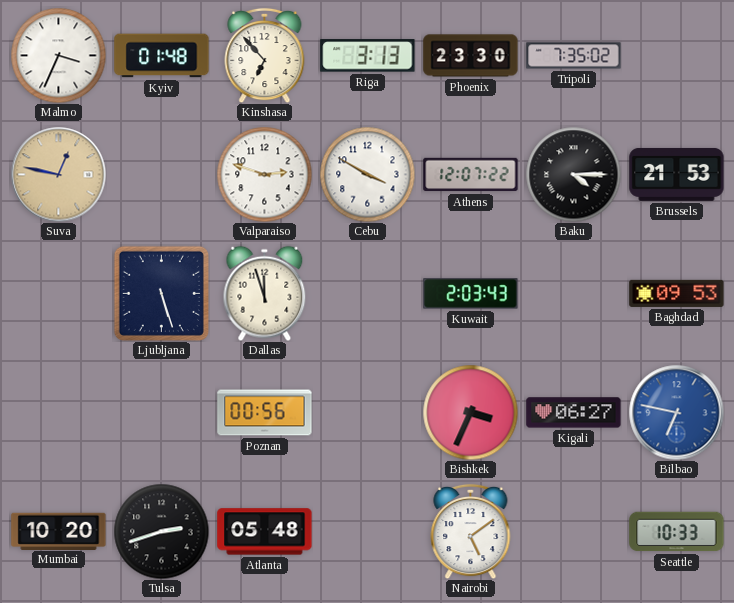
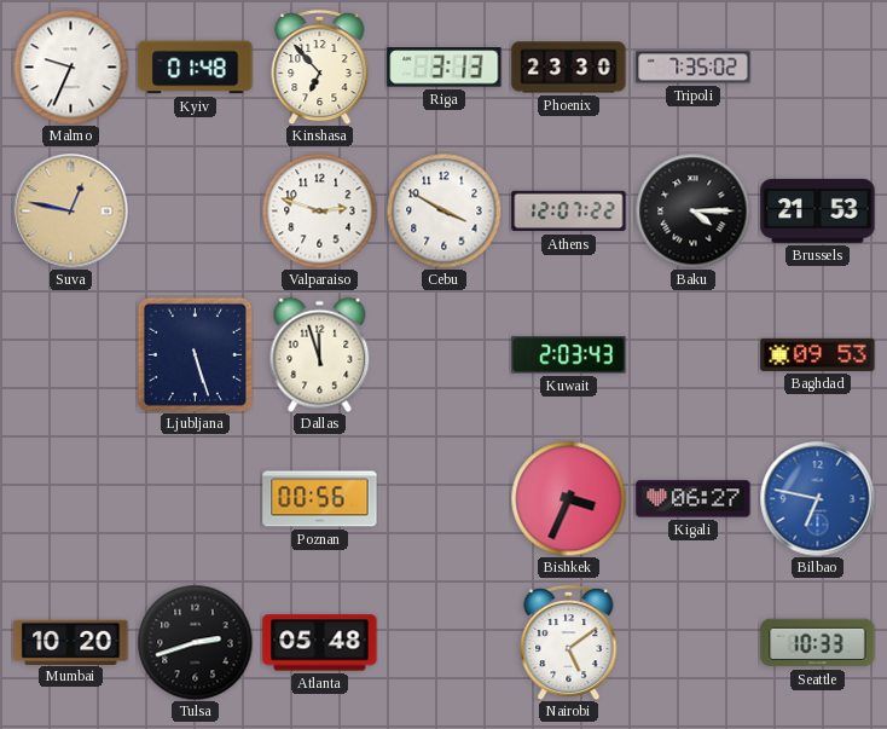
Malmo: 3:34 -> 9:34 (70, 66)
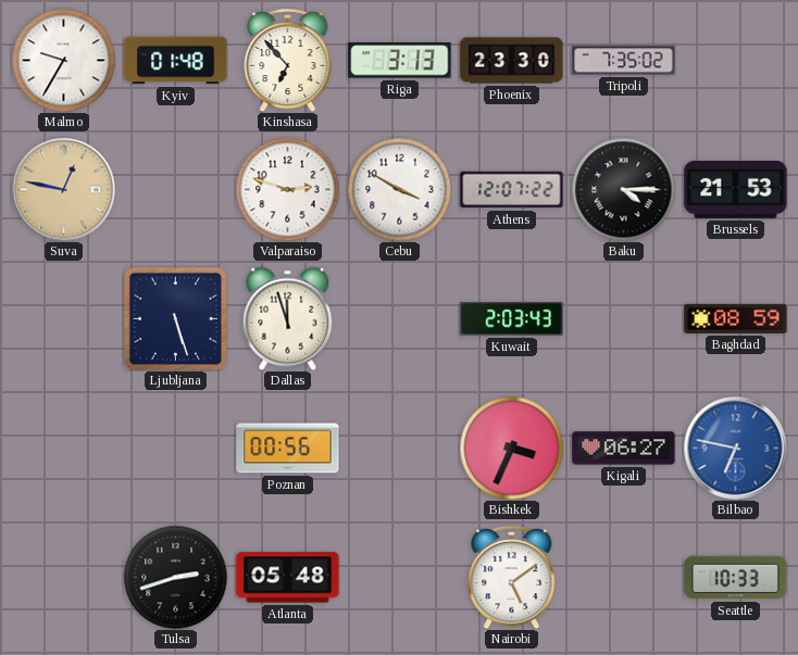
Malmo: 9:34 -> 9:35 (63, 60)
Baghdad: 09:53 -> 08:59 (736, 318)
Mumbai: 10:20 -> none (71, 642)
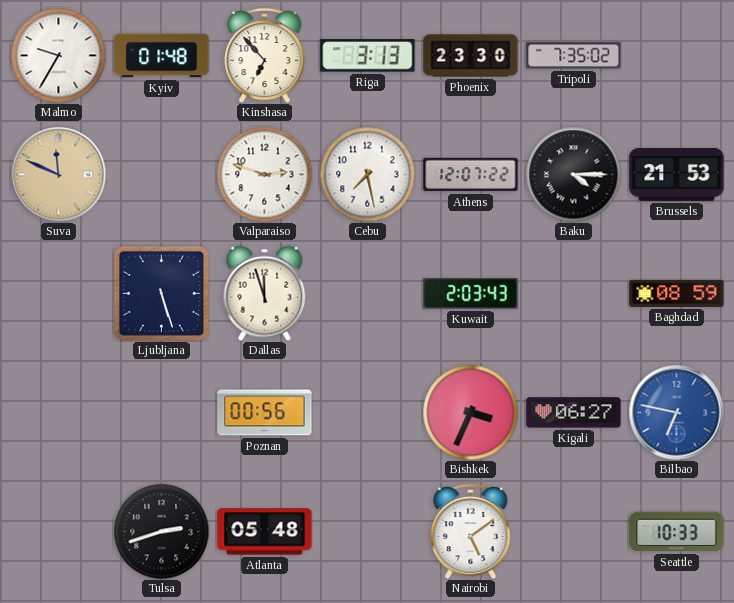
Suva: 12:47 -> 11:49 (58, 174)
Cebu: 3:50 -> 7:28 (367, 174)
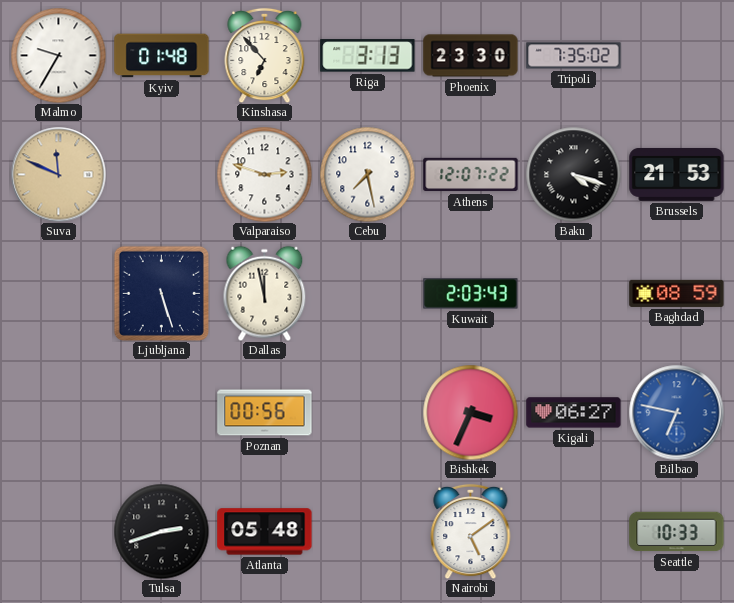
Baku: 4:15 -> 4:18 (573, 174)
Dallas: 11:57 -> 11:58 (265, 293)
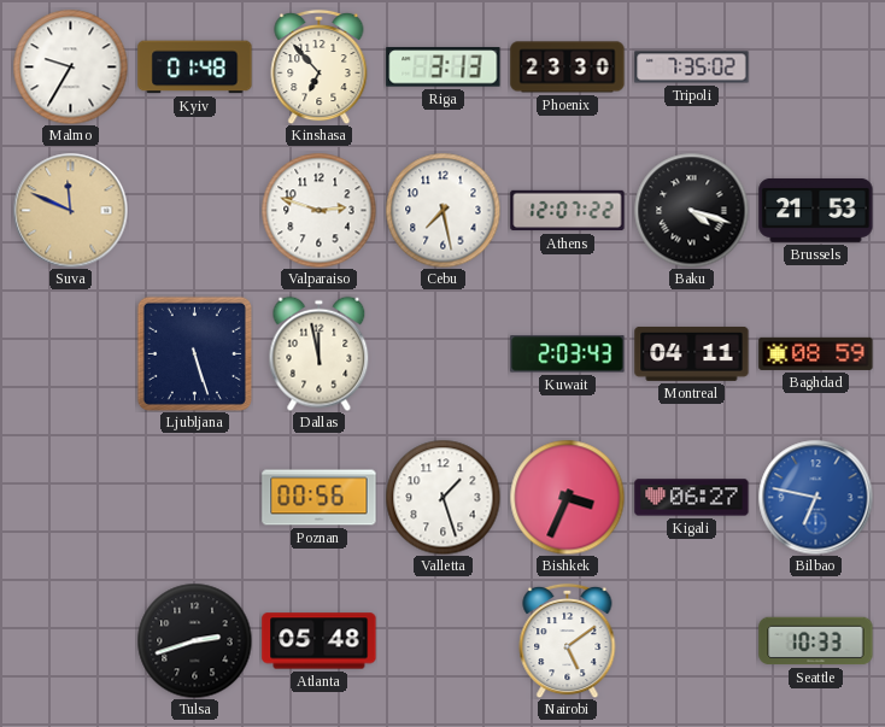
Montreal: none -> 04:11 (692, 353)
Valletta: none -> 1:27 (443, 497)
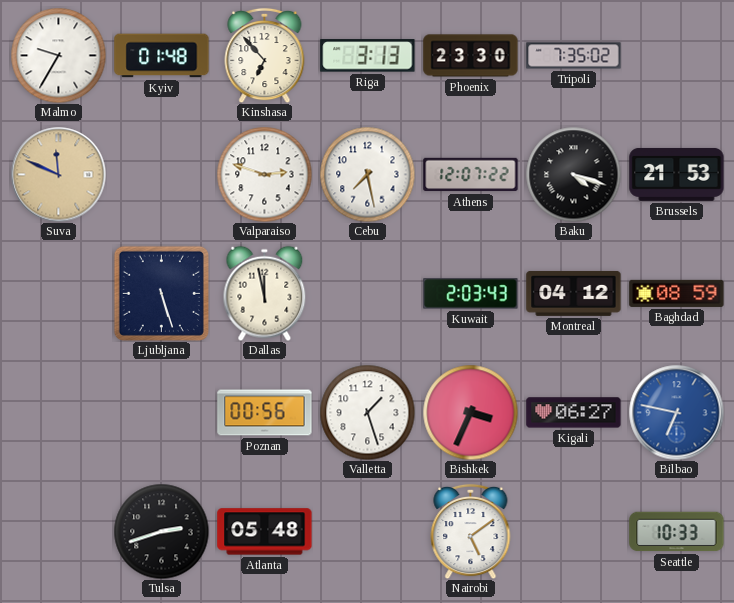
Montreal: 04:11 -> 04:12 (574, 293)
